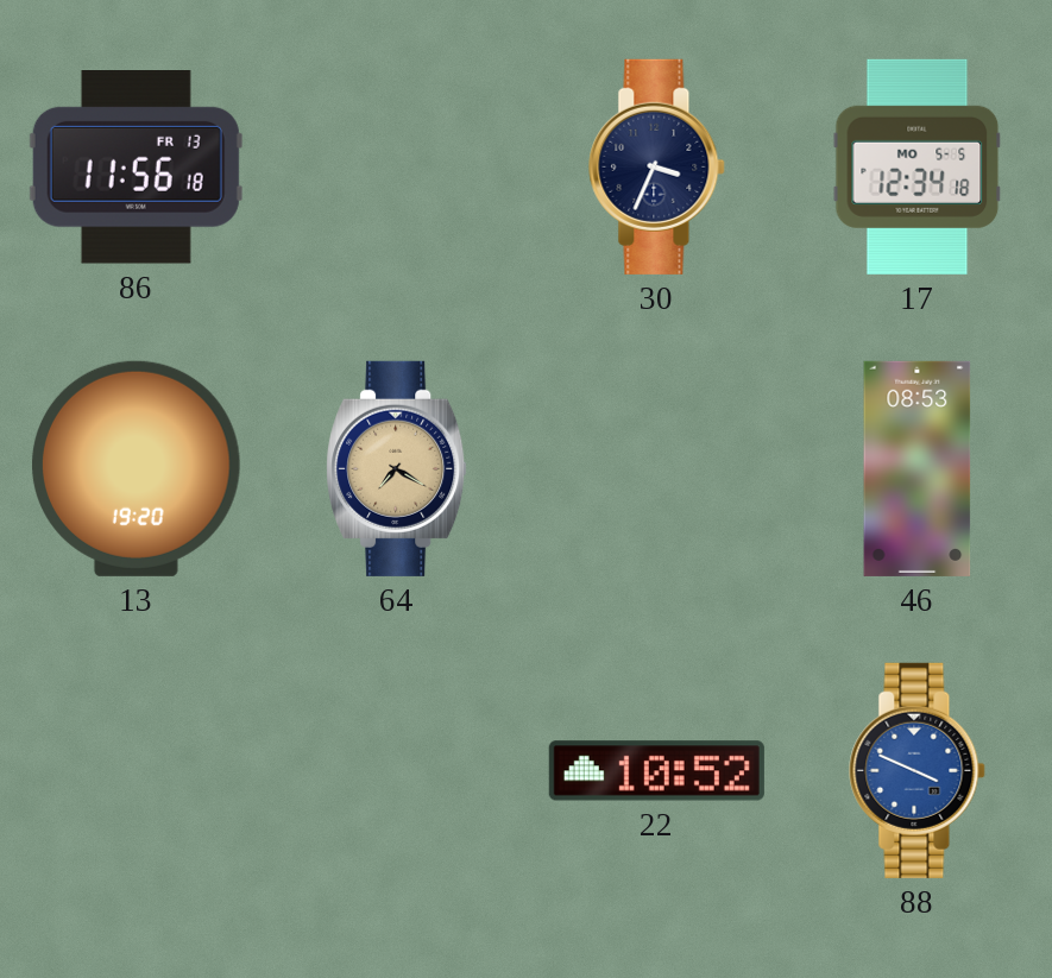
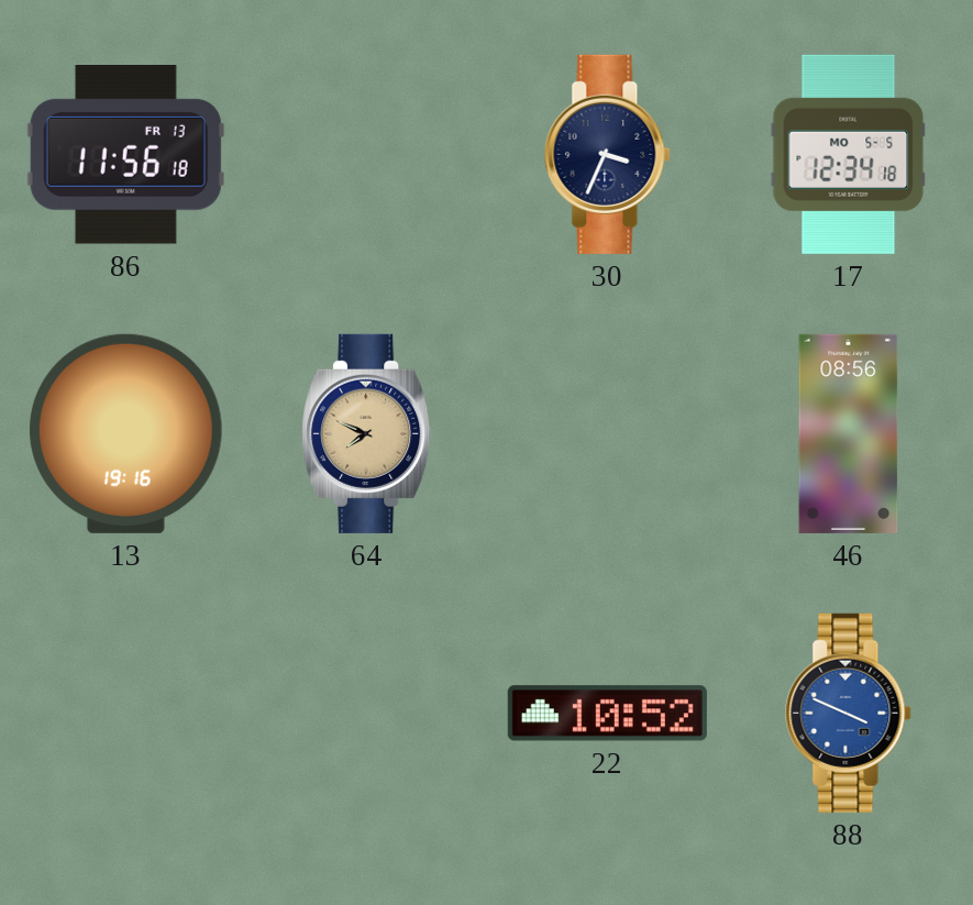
13: 19:20 -> 19:16 (126, 433)
64: 7:20 -> 7:49 (367, 433)
46: 08:53 -> 08:56 (849, 433)
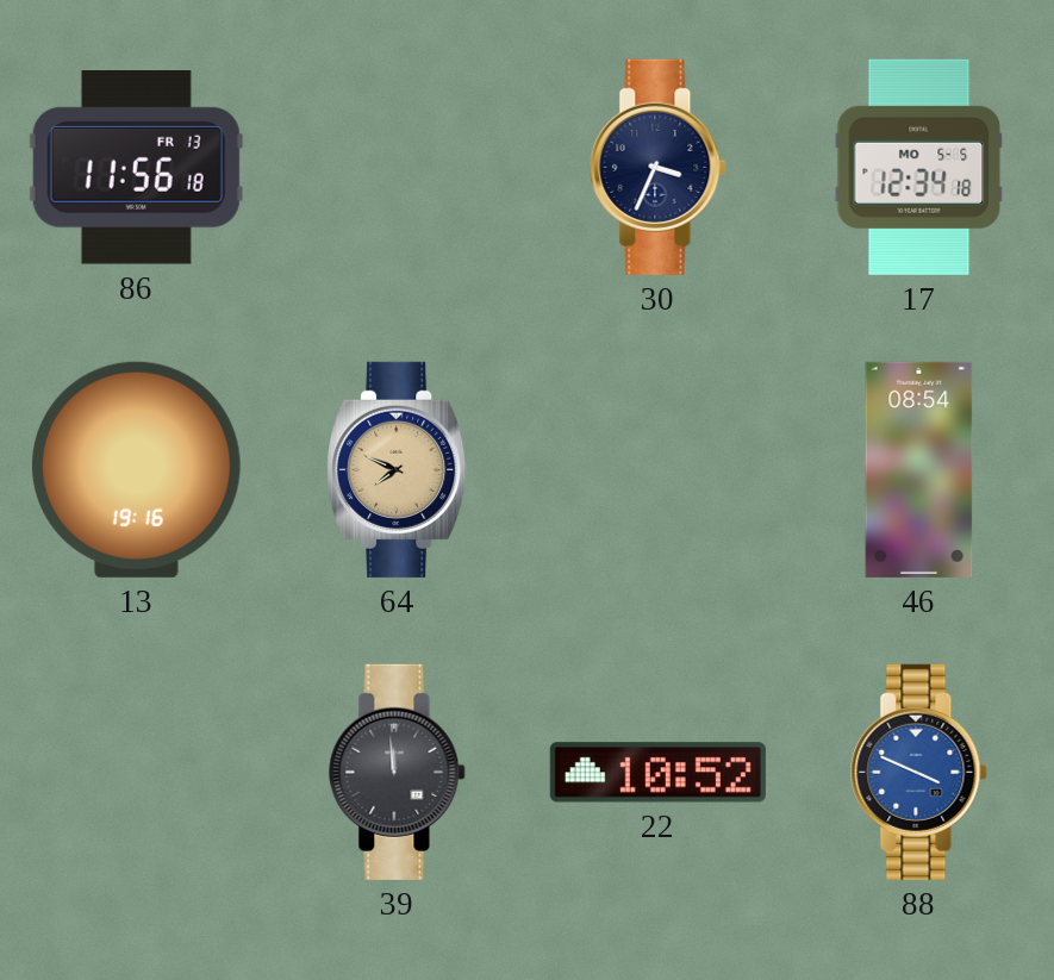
46: 08:56 -> 08:54 (919, 469)
39: none -> 11:59 (398, 772)
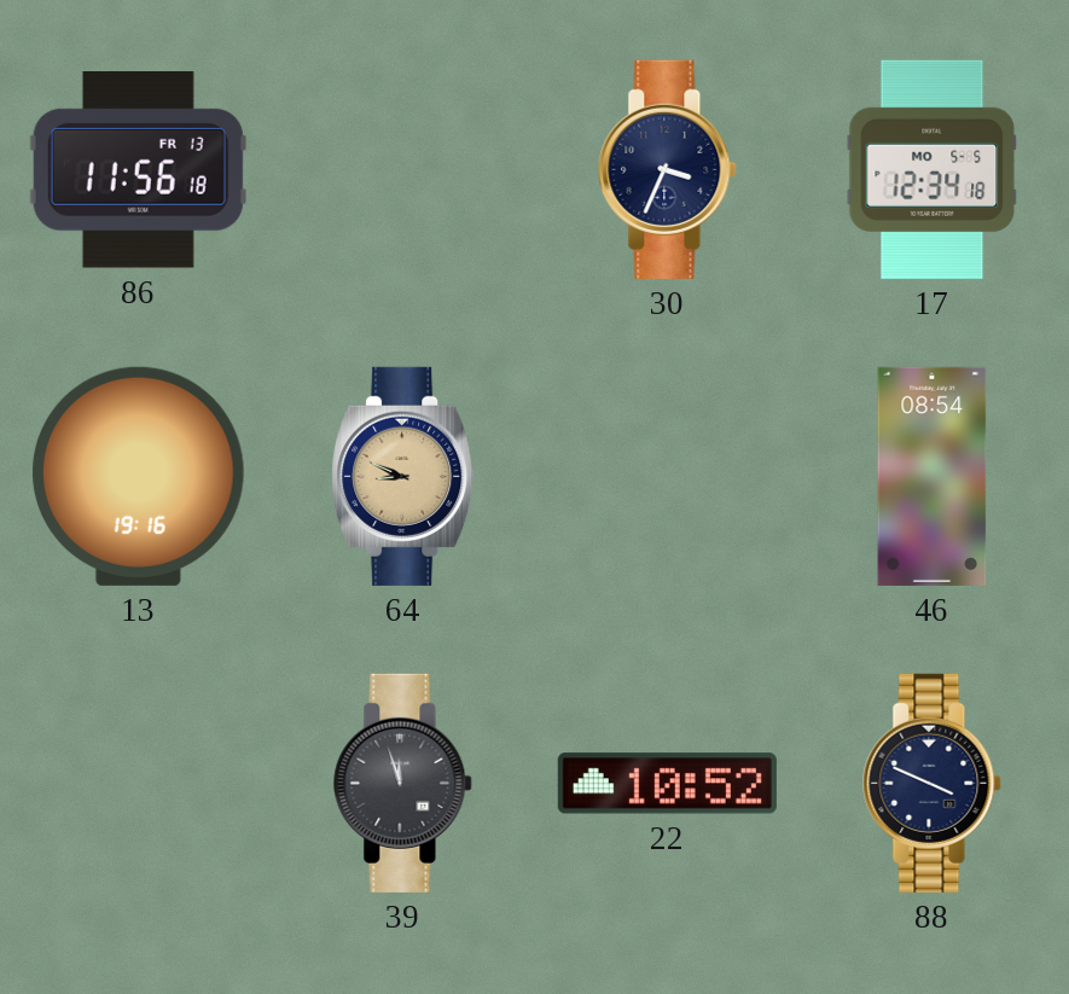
64: 7:49 -> 8:49 (403, 476)
39: 11:59 -> 11:57 (403, 783)
88 dial: blue -> navy (933, 783)
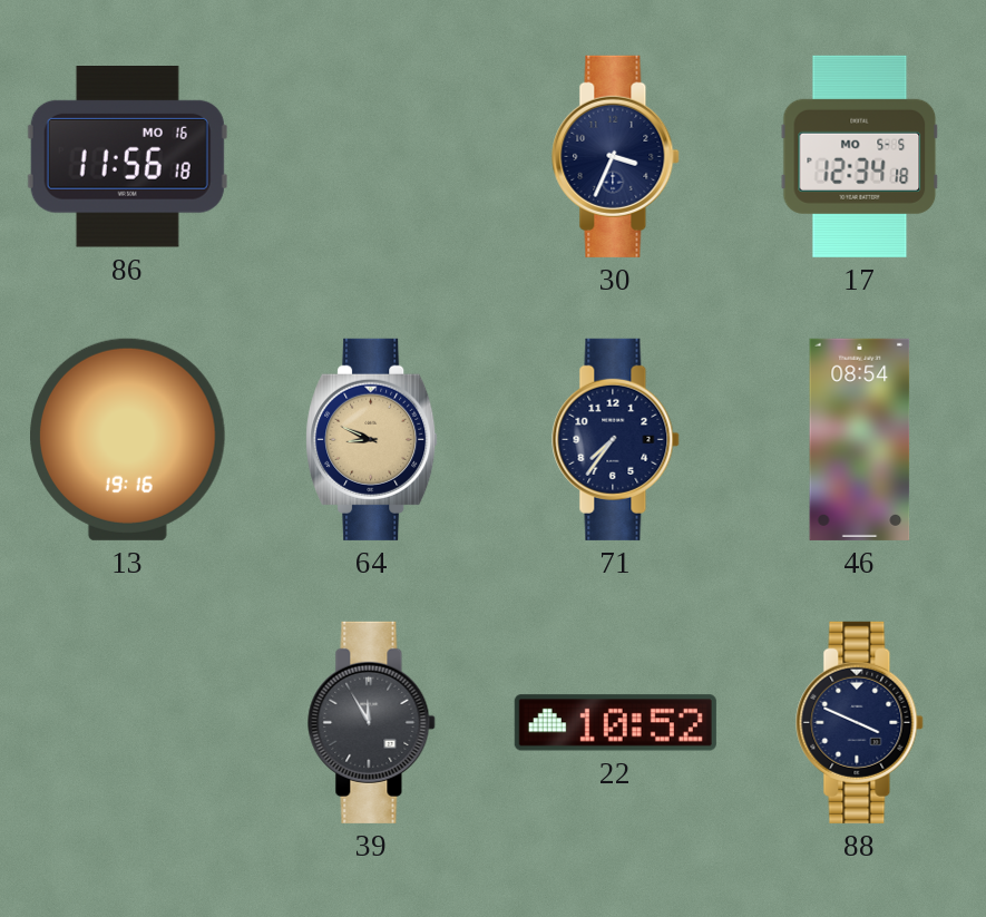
86 date: FR 13 -> MO 16 (127, 157)
71: none -> 7:36 (616, 439)
39: 11:57 -> 11:55 (372, 722)
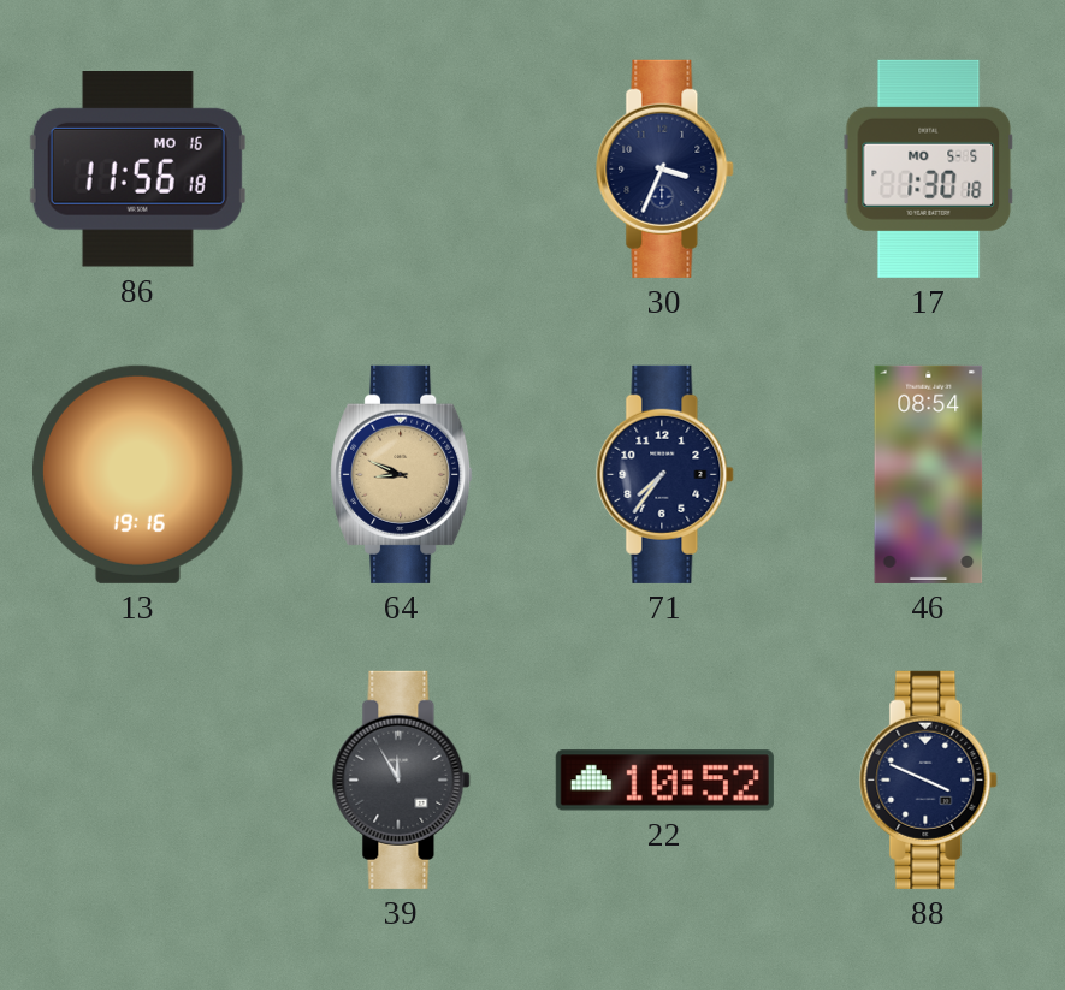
17: 12:34 -> 1:30 (929, 168)
